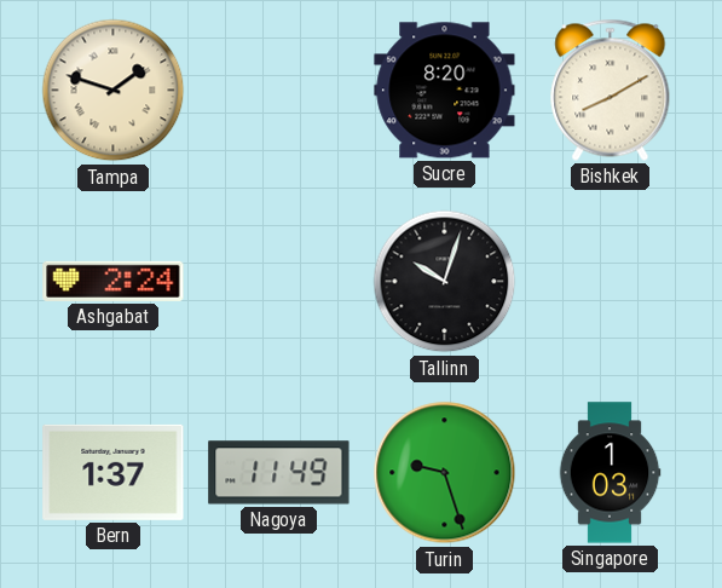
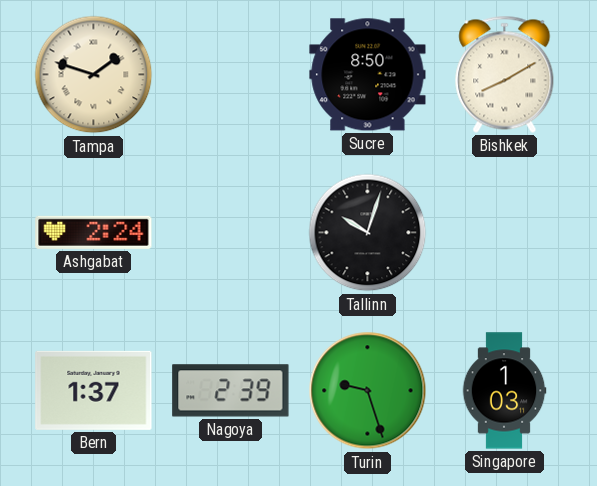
Sucre: 8:20 -> 8:50 (368, 75)
Nagoya: 11:49 -> 2:39 (231, 391)
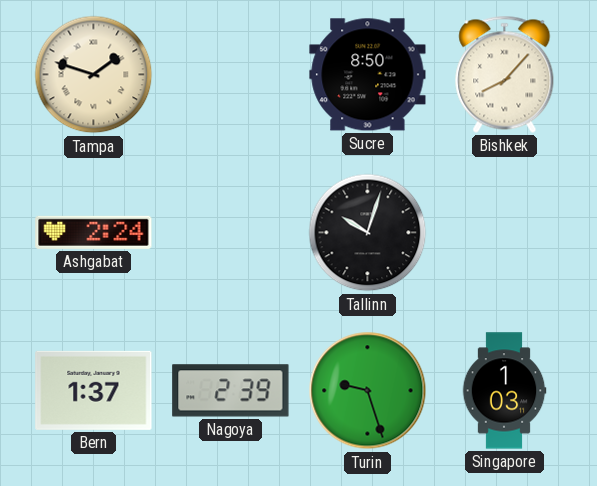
Bishkek: 8:10 -> 8:07 (505, 74)
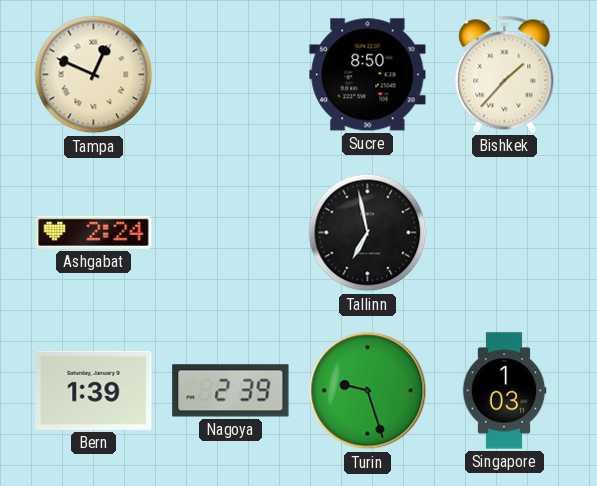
Tampa: 1:48 -> 12:49 (94, 75)
Bishkek: 8:07 -> 1:37 (505, 74)
Tallinn: 10:03 -> 6:58 (368, 233)
Bern: 1:37 -> 1:39 (94, 390)
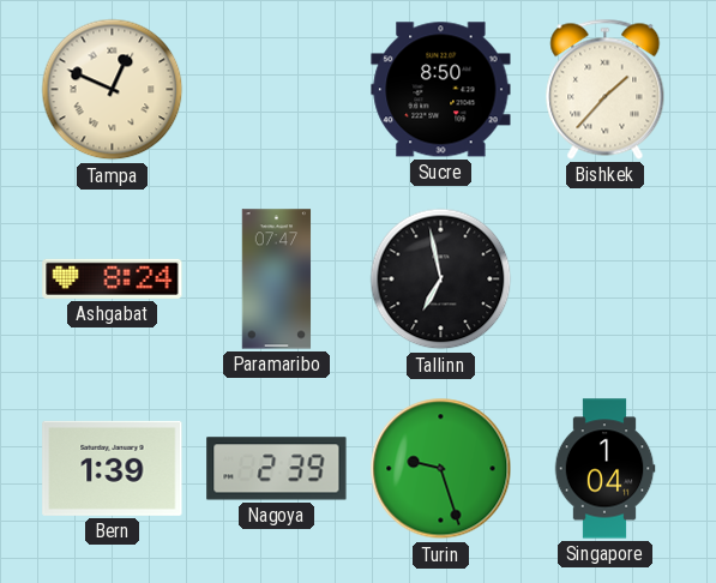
Ashgabat: 2:24 -> 8:24 (113, 278)
Paramaribo: none -> 07:47 (277, 280)
Singapore: 1:03 -> 1:04 (604, 469)
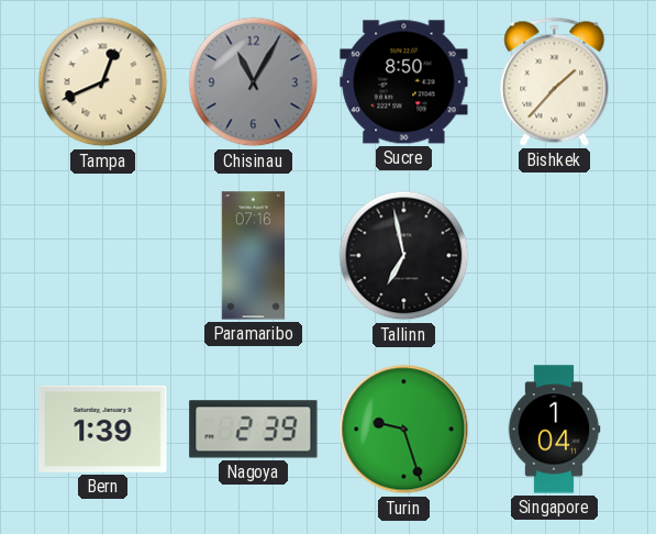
Tampa: 12:49 -> 12:41 (103, 82)
Chisinau: none -> 11:05 (254, 82)
Ashgabat: 8:24 -> none (113, 278)
Paramaribo: 07:47 -> 07:16 (254, 256)
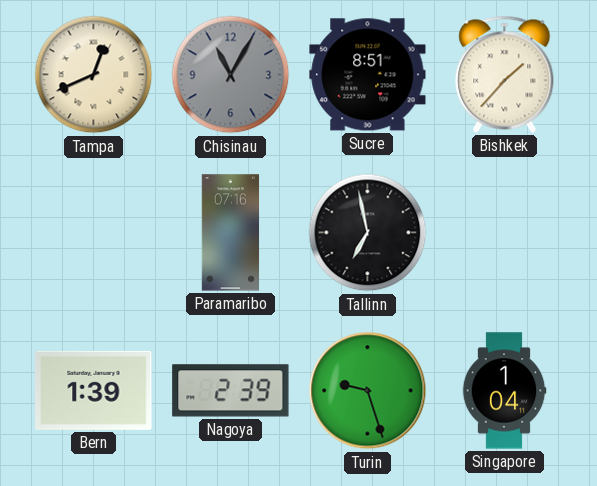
Sucre: 8:50 -> 8:51 (368, 75)
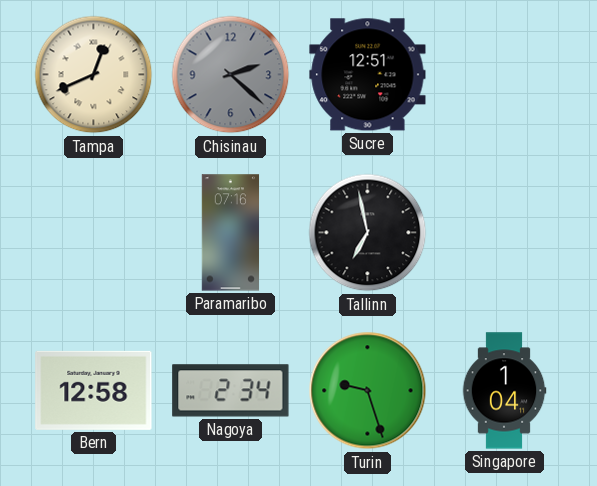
Chisinau: 11:05 -> 2:22 (231, 75)
Sucre: 8:51 -> 12:51 (368, 75)
Bishkek: 1:37 -> none (505, 74)
Bern: 1:39 -> 12:58 (94, 390)
Nagoya: 2:39 -> 2:34 (231, 391)
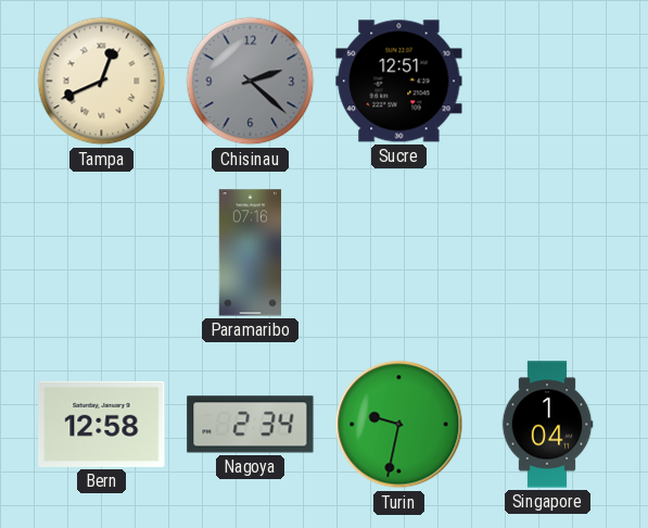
Tallinn: 6:58 -> none (368, 233)
Turin: 9:27 -> 9:32 (399, 425)
